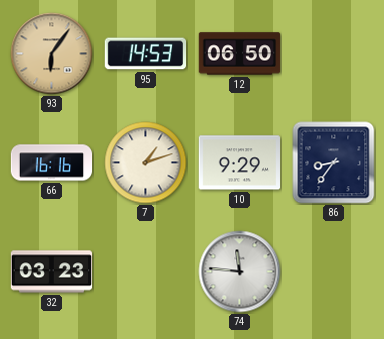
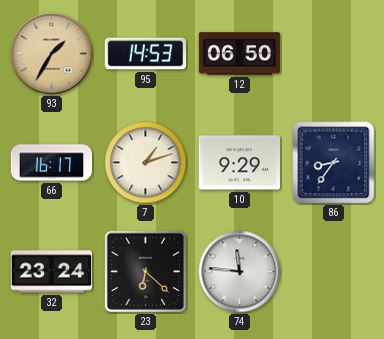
93: 6:06 -> 1:35 (52, 54)
66: 16:16 -> 16:17 (52, 163)
32: 03:23 -> 23:24 (52, 272)
23: none -> 6:22 (145, 271)
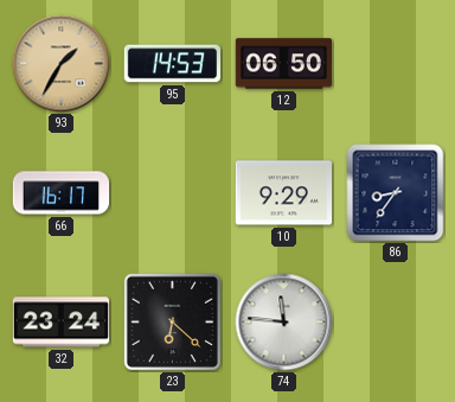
7: 1:12 -> none (146, 163)
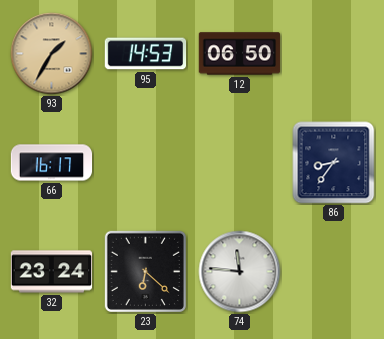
10: 9:29 -> none (284, 193)
